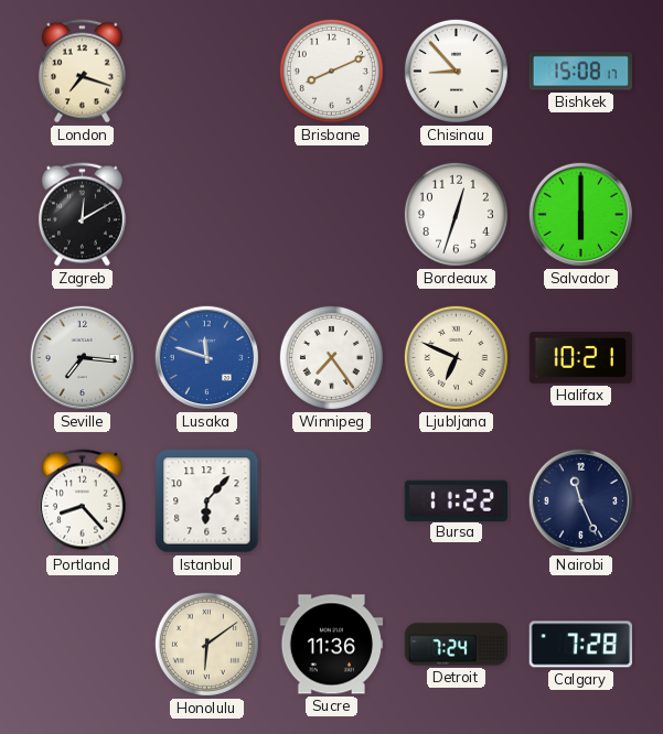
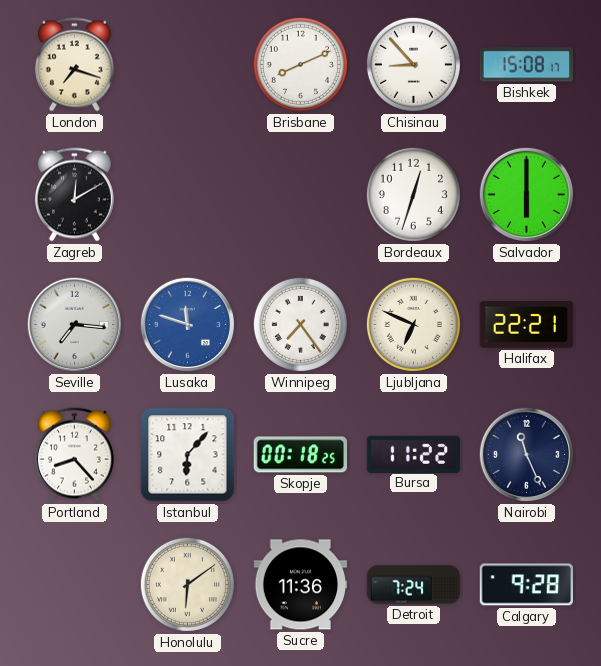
Halifax: 10:21 -> 22:21 (527, 325)
Skopje: none -> 00:18 (300, 455)
Calgary: 7:28 -> 9:28 (526, 585)
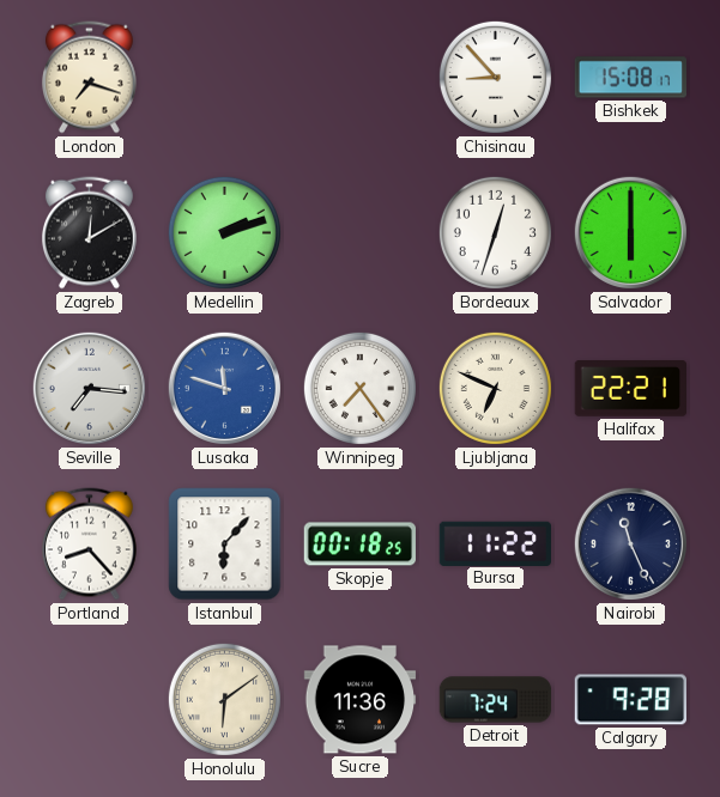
Brisbane: 8:11 -> none (300, 64)
Medellin: none -> 2:12 (224, 232)
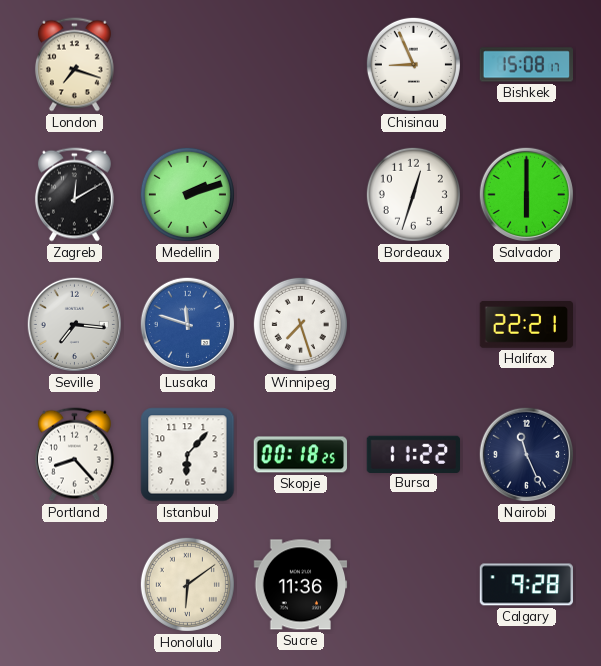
Chisinau: 8:53 -> 8:56 (413, 64)
Winnipeg: 7:24 -> 7:27 (300, 324)
Ljubljana: 6:49 -> none (495, 388)
Detroit: 7:24 -> none (496, 700)
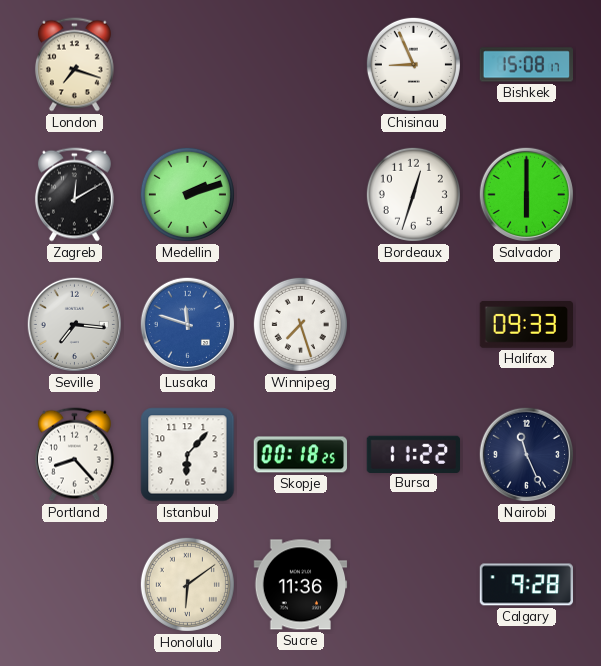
Halifax: 22:21 -> 09:33 (527, 325)
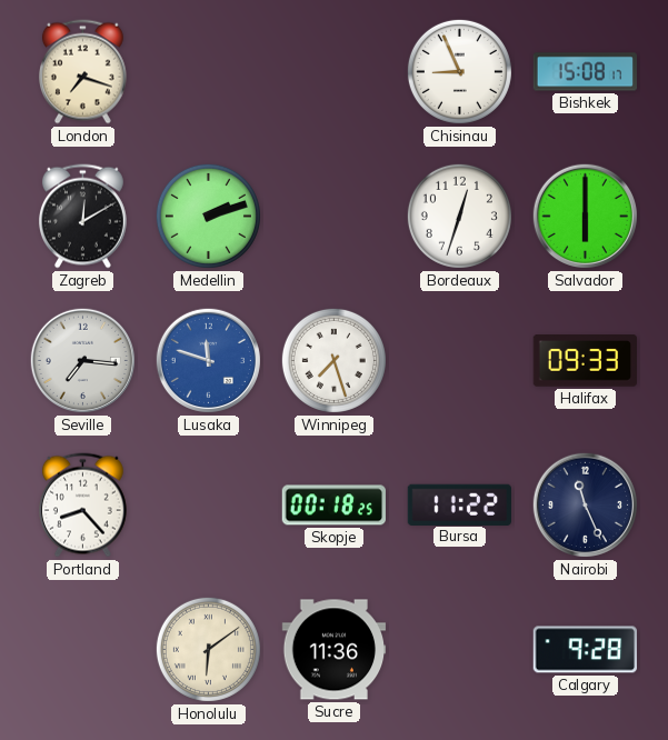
Istanbul: 6:07 -> none (188, 455)
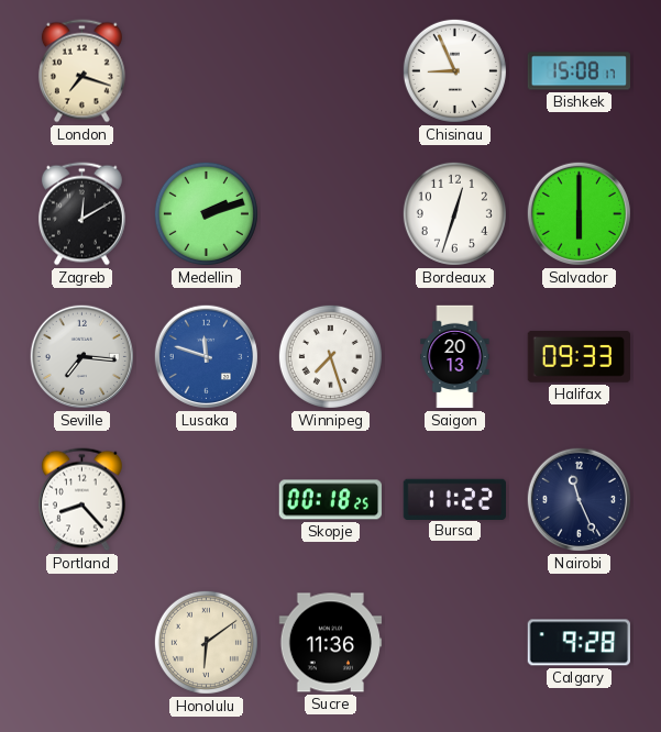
Saigon: none -> 20:13 (455, 357)
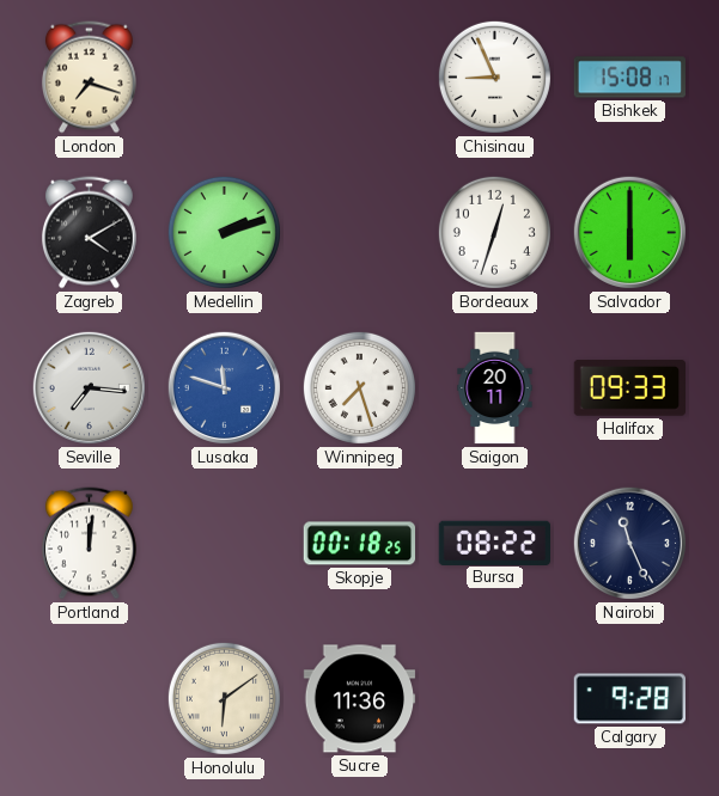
Zagreb: 12:10 -> 4:10 (89, 233)
Saigon: 20:13 -> 20:11 (495, 388)
Portland: 8:23 -> 12:01 (89, 544)
Bursa: 11:22 -> 08:22 (494, 543)
